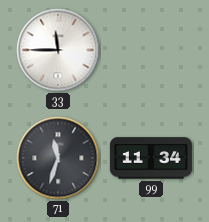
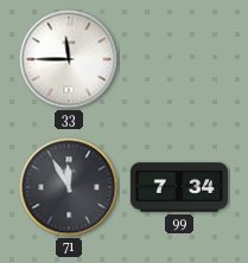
71: 11:33 -> 11:55 (69, 187)
99: 11:34 -> 7:34 (179, 187)
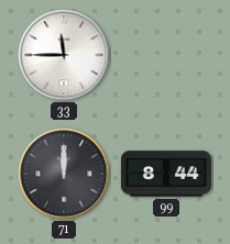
71: 11:55 -> 12:00 (64, 174)
99: 7:34 -> 8:44 (166, 174)
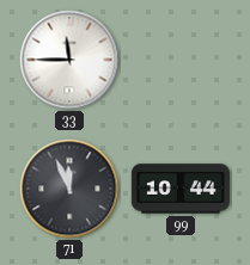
71: 12:00 -> 11:56 (69, 189)
99: 8:44 -> 10:44 (181, 189)
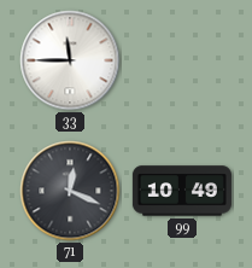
71: 11:56 -> 12:19 (70, 191)
99: 10:44 -> 10:49 (182, 191)
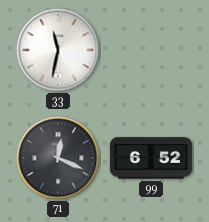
33: 11:45 -> 11:32 (58, 50)
99: 10:49 -> 6:52 (151, 158)
